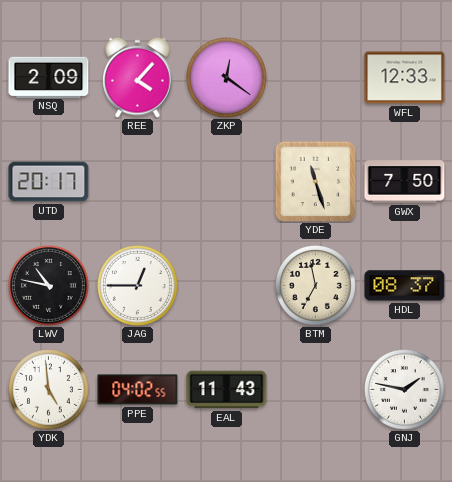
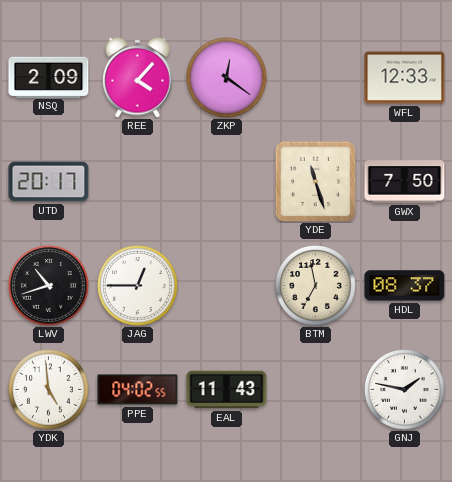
LWV: 10:47 -> 10:42 (49, 286)
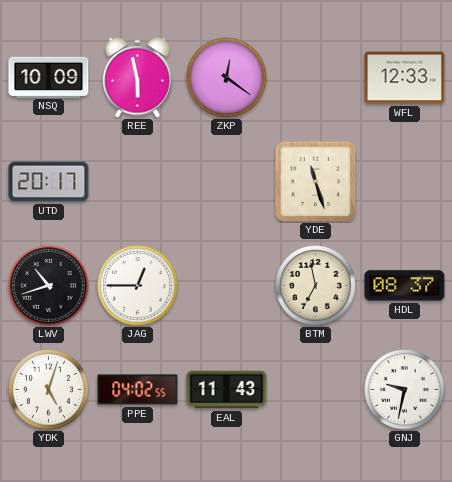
NSQ: 2:09 -> 10:09 (49, 77)
REE: 4:07 -> 5:58 (138, 77)
GWX: 7:50 -> none (405, 182)
YDK: 4:59 -> 5:03 (49, 390)
GNJ: 1:47 -> 9:32 (405, 390)
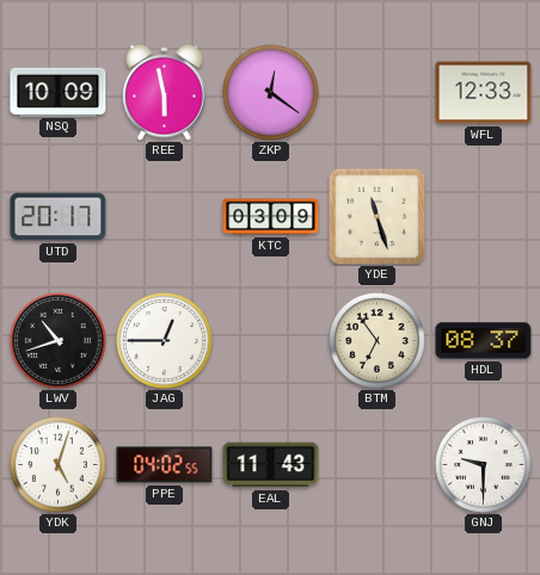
KTC: none -> 03:09 (271, 217)
BTM: 6:58 -> 6:54 (378, 341)
GNJ: 9:32 -> 9:30 (484, 465)
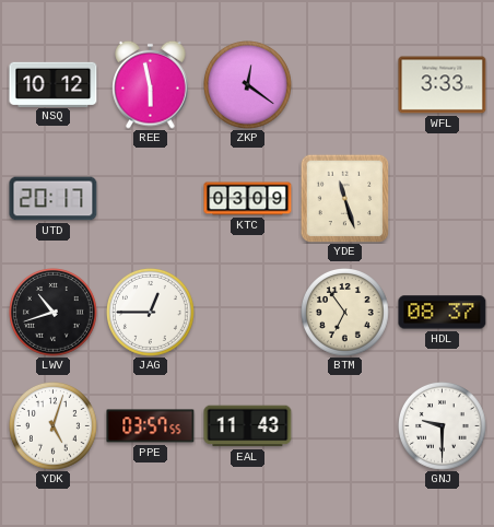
NSQ: 10:09 -> 10:12 (54, 84)
WFL: 12:33 -> 3:33 (443, 85)
PPE: 04:02 -> 03:57 (151, 426)
